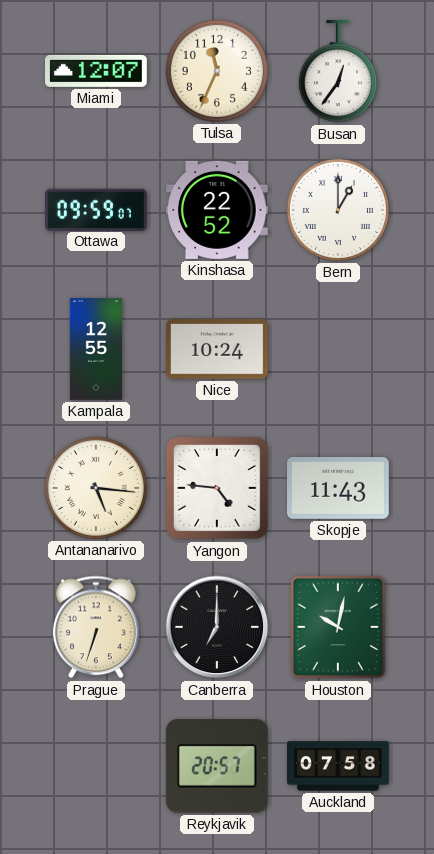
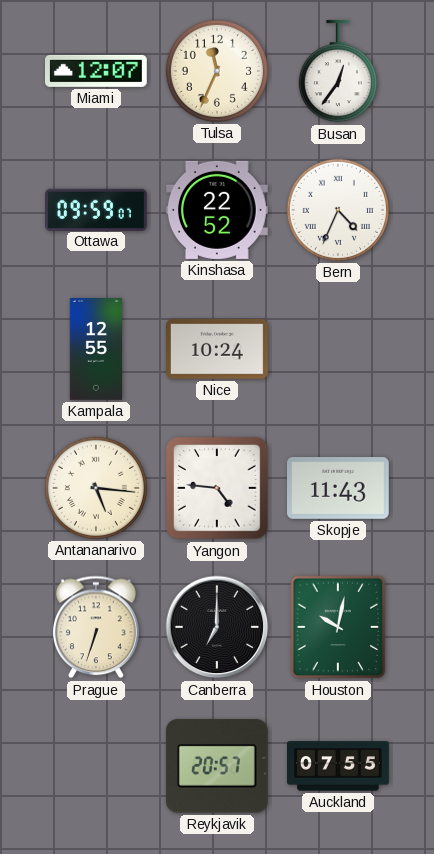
Bern: 1:00 -> 4:34 (338, 210)
Auckland: 07:58 -> 07:55 (339, 766)
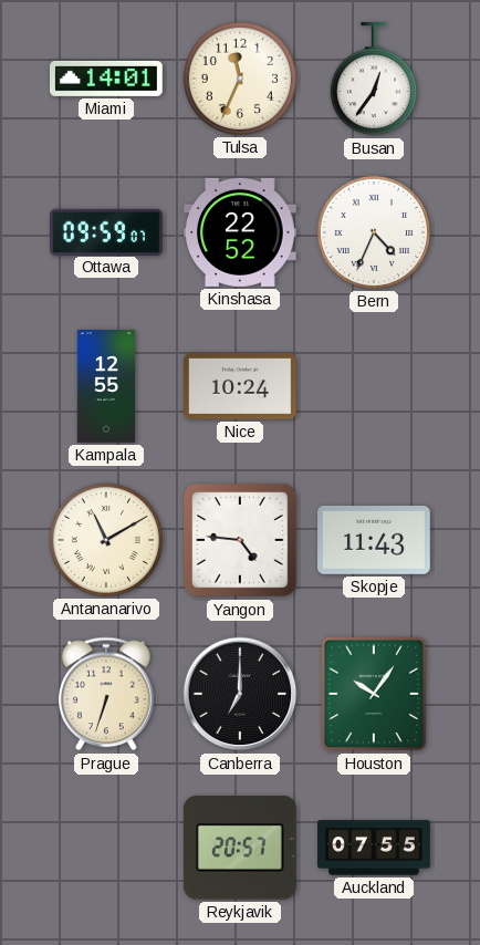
Miami: 12:07 -> 14:01 (107, 79)
Antananarivo: 5:16 -> 11:10 (106, 540)
Houston: 10:02 -> 10:06 (374, 694)
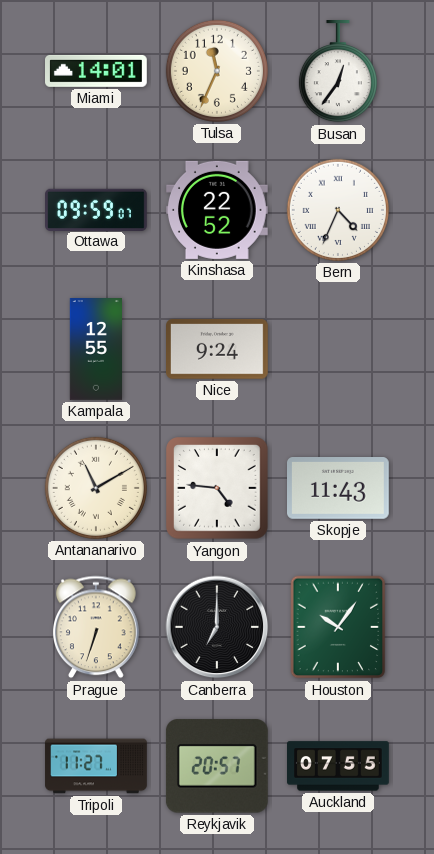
Nice: 10:24 -> 9:24 (218, 349)
Tripoli: none -> 11:27 (96, 766)
